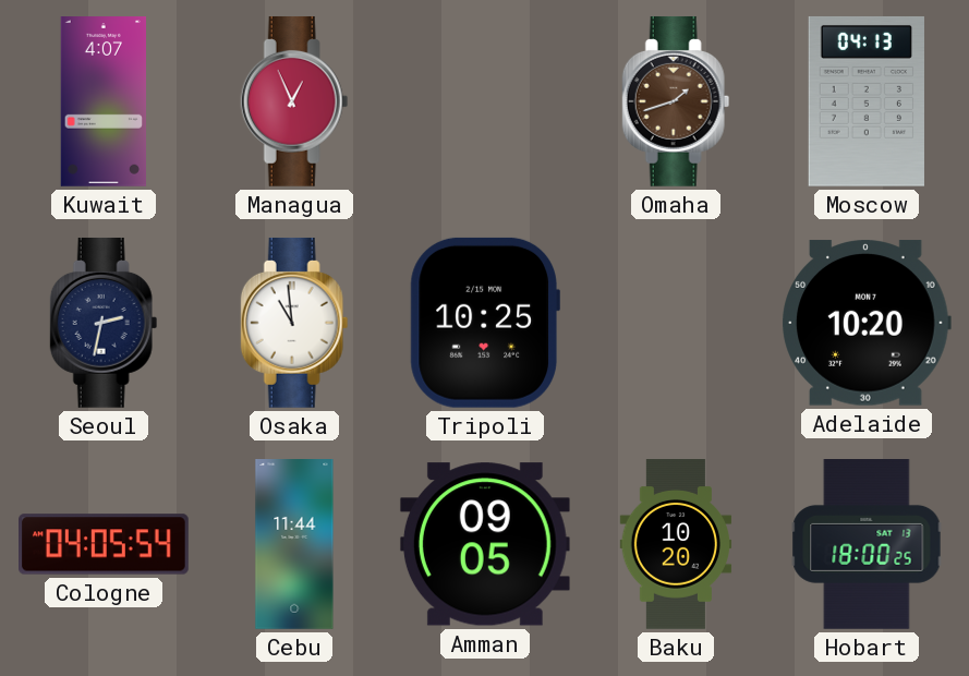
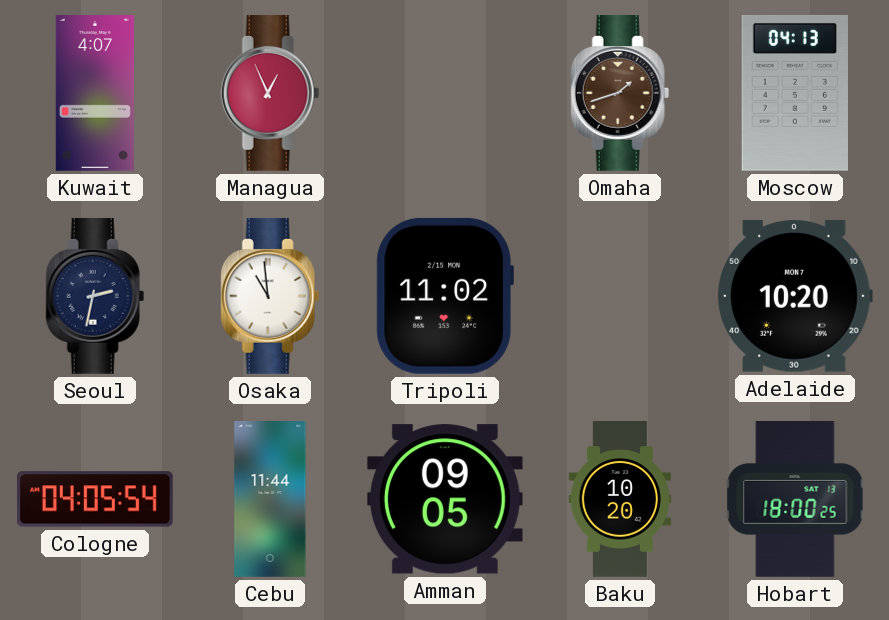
Tripoli: 10:25 -> 11:02 (445, 296)
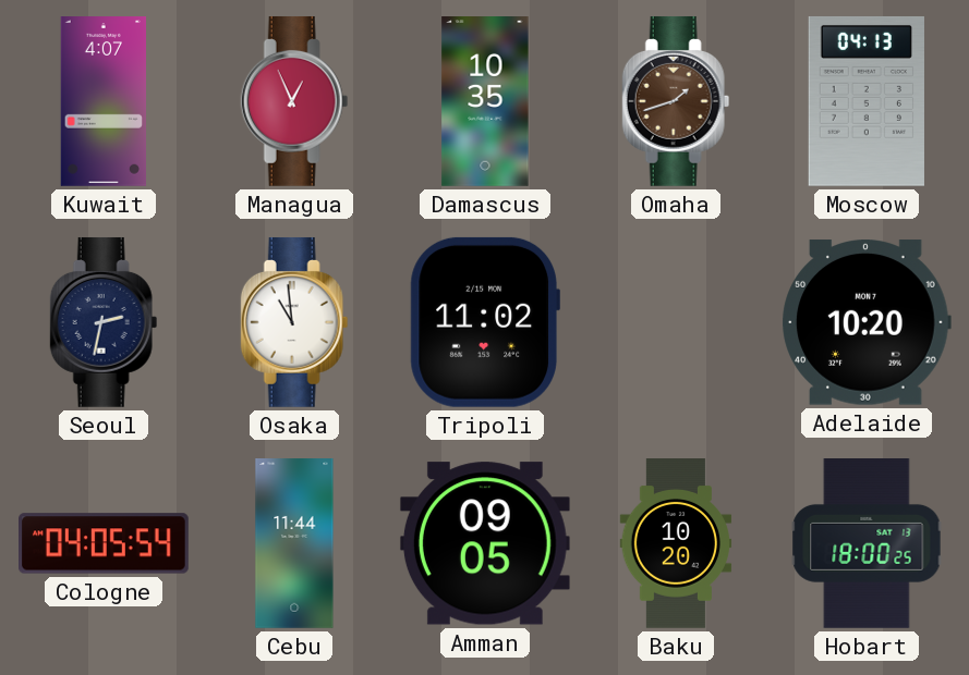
Damascus: none -> 10:35 (485, 102)
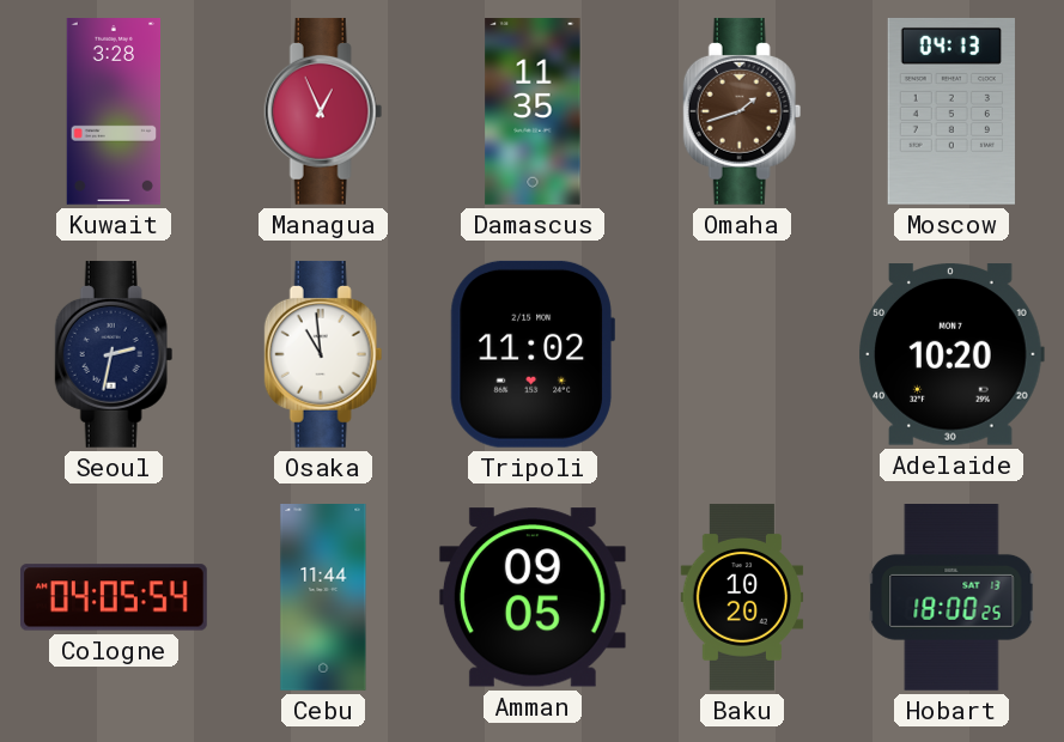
Kuwait: 4:07 -> 3:28 (113, 112)
Damascus: 10:35 -> 11:35 (533, 112)
